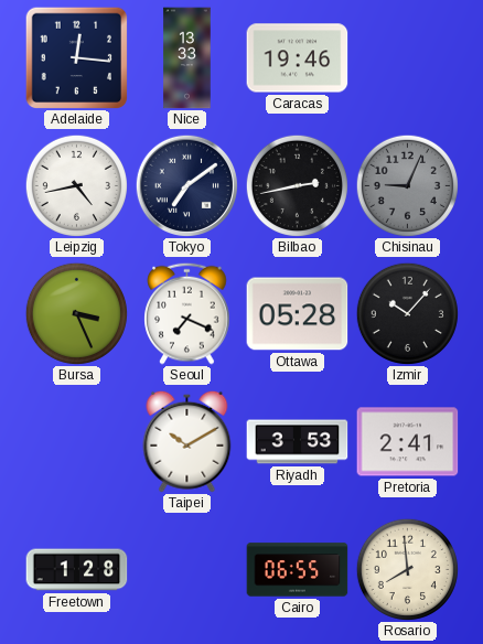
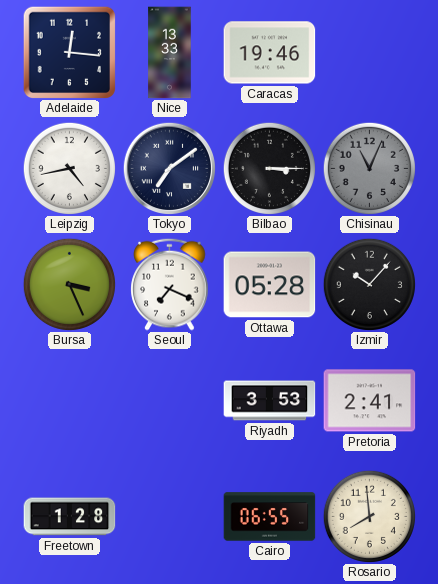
Bilbao: 2:43 -> 3:15 (269, 168)
Chisinau: 9:04 -> 11:04 (369, 168)
Taipei: 10:10 -> none (187, 441)
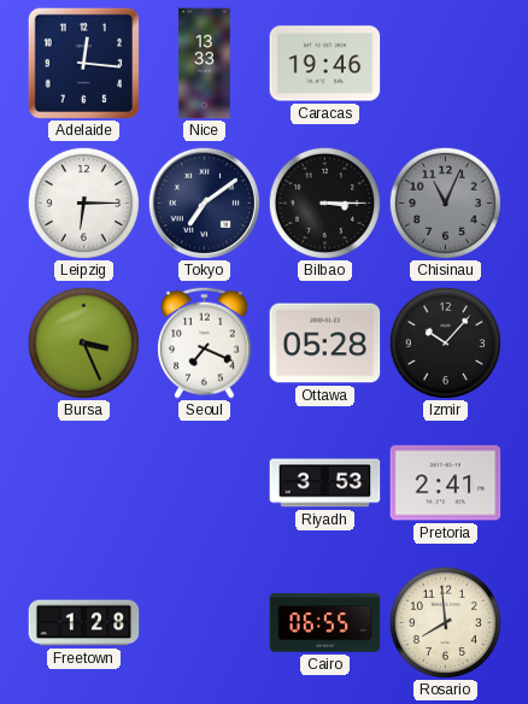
Leipzig: 4:43 -> 6:15 (83, 203)
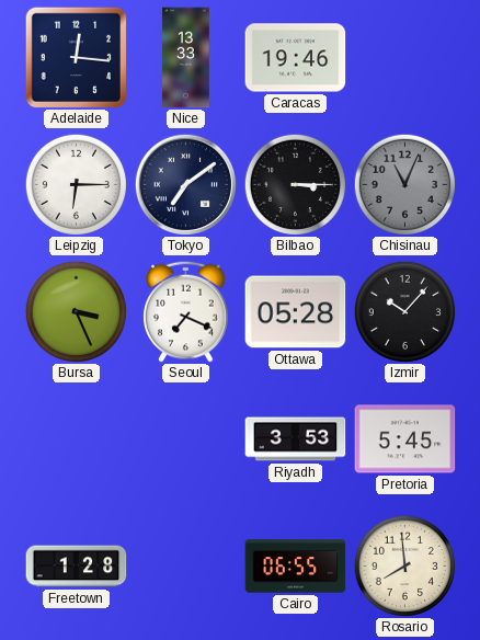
Pretoria: 2:41 -> 5:45 (405, 439)
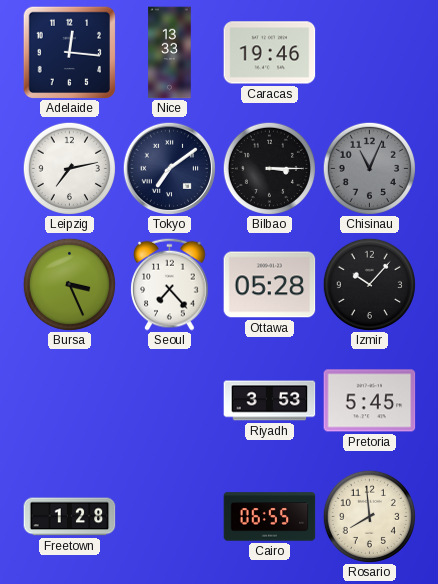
Leipzig: 6:15 -> 7:13 (69, 168)
Seoul: 7:19 -> 7:23 (170, 284)
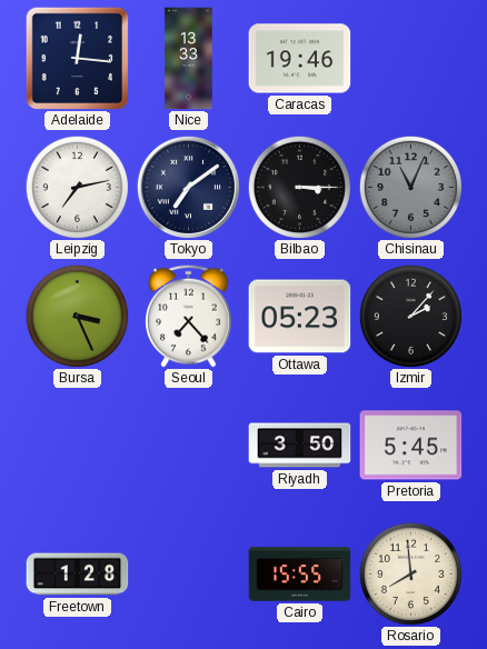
Ottawa: 05:28 -> 05:23 (300, 317)
Izmir: 10:07 -> 2:07 (410, 316)
Riyadh: 3:53 -> 3:50 (300, 446)
Cairo: 06:55 -> 15:55 (300, 575)
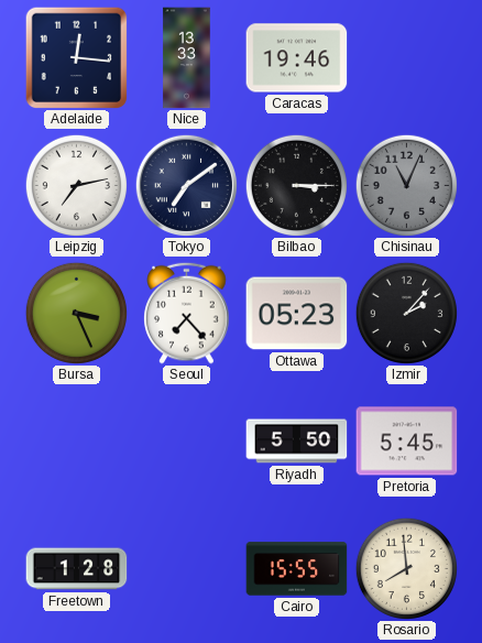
Riyadh: 3:50 -> 5:50 (297, 442)
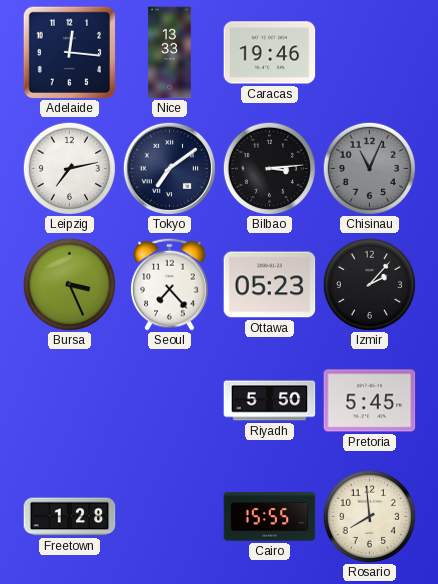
Bilbao: 3:15 -> 3:14 (269, 168)
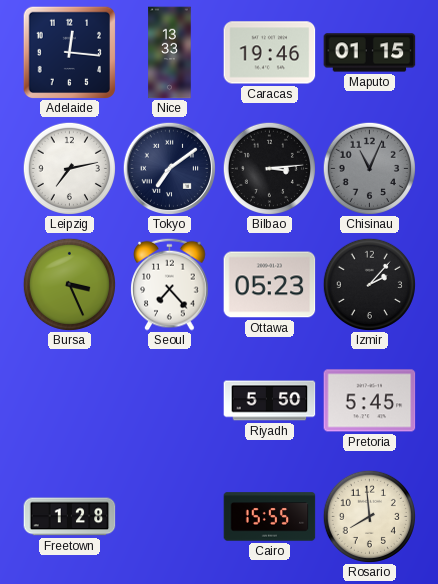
Maputo: none -> 01:15 (370, 53)
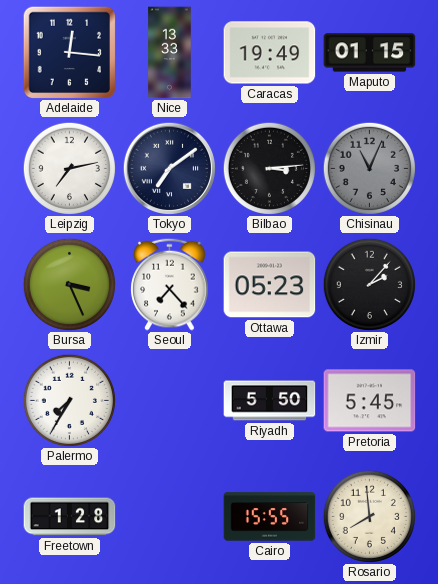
Caracas: 19:46 -> 19:49 (270, 53)
Palermo: none -> 7:35 (69, 400)
